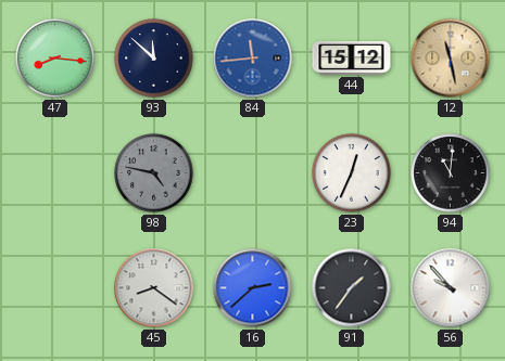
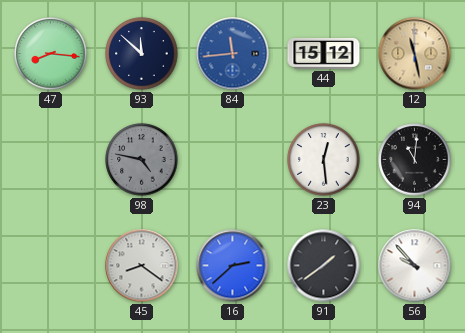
23: 12:34 -> 12:29 (324, 160)
91: 1:36 -> 1:39 (324, 266)
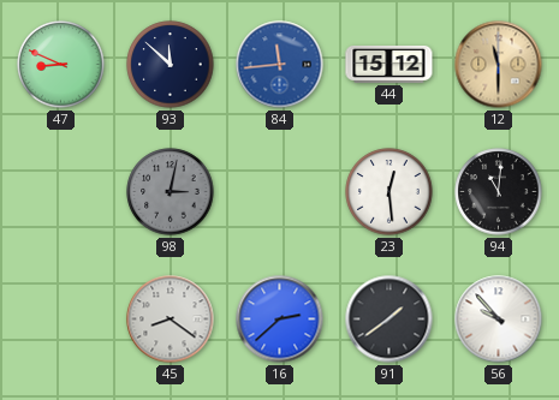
47: 8:16 -> 8:49 (61, 65)
12: 11:28 -> 11:30 (499, 65)
98: 4:47 -> 3:02 (171, 192)
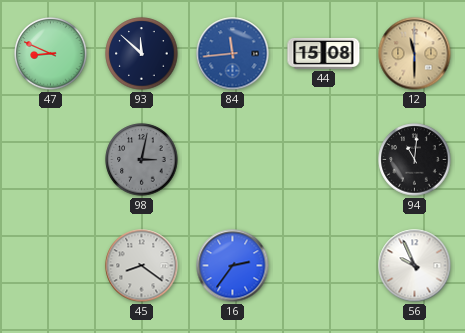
44: 15:12 -> 15:08 (324, 53)
23: 12:29 -> none (389, 192)
16: 2:38 -> 2:36 (233, 266)
91: 1:39 -> none (389, 320)
56: 9:53 -> 9:56 (415, 266)
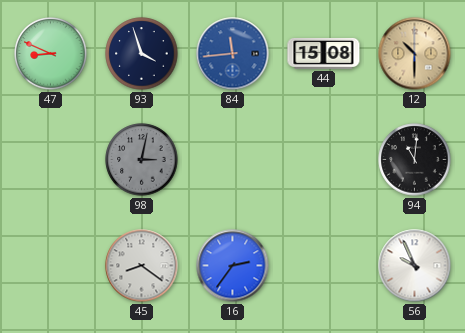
93: 11:52 -> 3:57 (142, 54)
12: 11:30 -> 10:30 (415, 54)
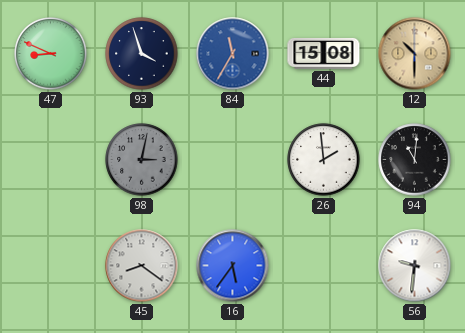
84: 11:44 -> 11:35 (233, 54)
26: none -> 1:59 (324, 160)
16: 2:36 -> 5:36 (233, 266)
56: 9:56 -> 9:31 (415, 266)
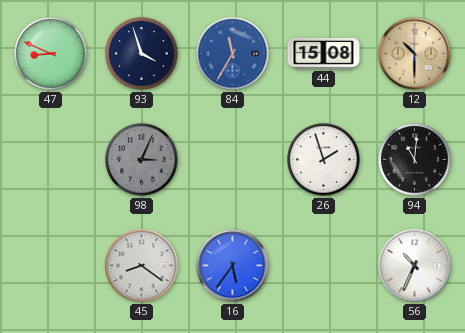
98: 3:02 -> 3:04 (142, 160)
26: 1:59 -> 1:57 (324, 160)
56: 9:31 -> 10:34 (415, 266)
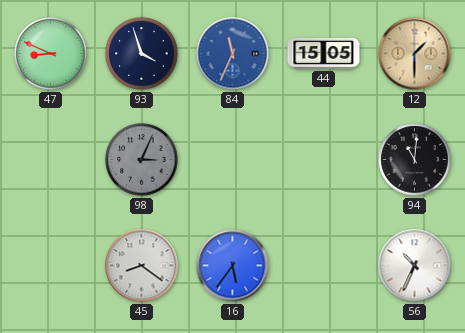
84: 11:35 -> 11:34 (233, 54)
44: 15:08 -> 15:05 (324, 53)
12: 10:30 -> 1:30 (415, 54)
26: 1:57 -> none (324, 160)
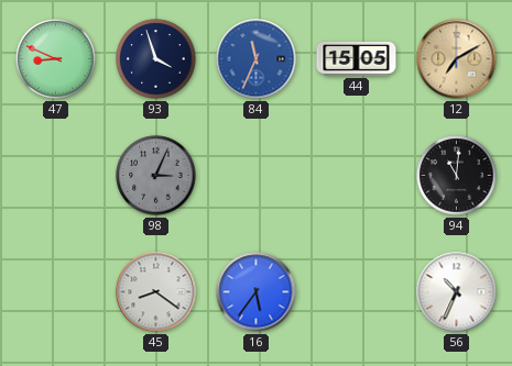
12: 1:30 -> 7:10 (457, 59)
